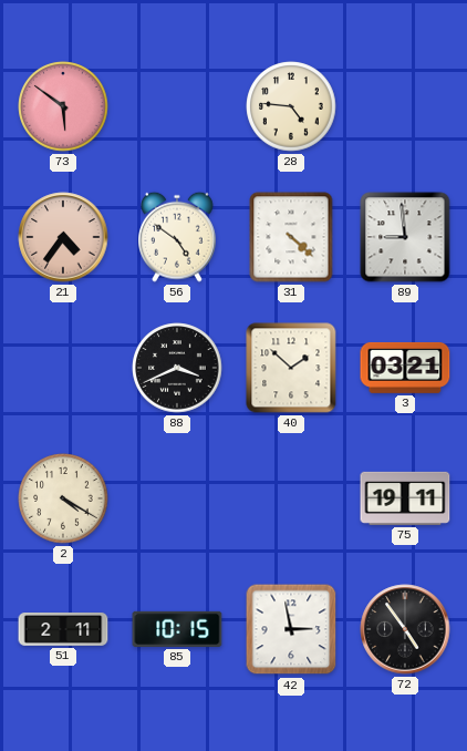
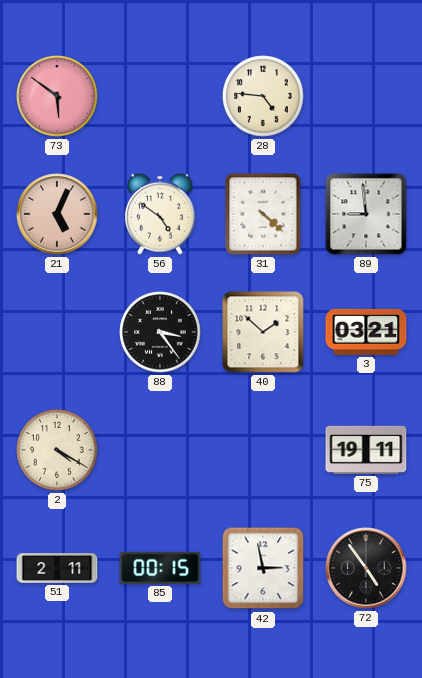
21: 4:36 -> 5:04 (57, 214)
88: 3:41 -> 3:24 (160, 332)
85: 10:15 -> 00:15 (160, 568)
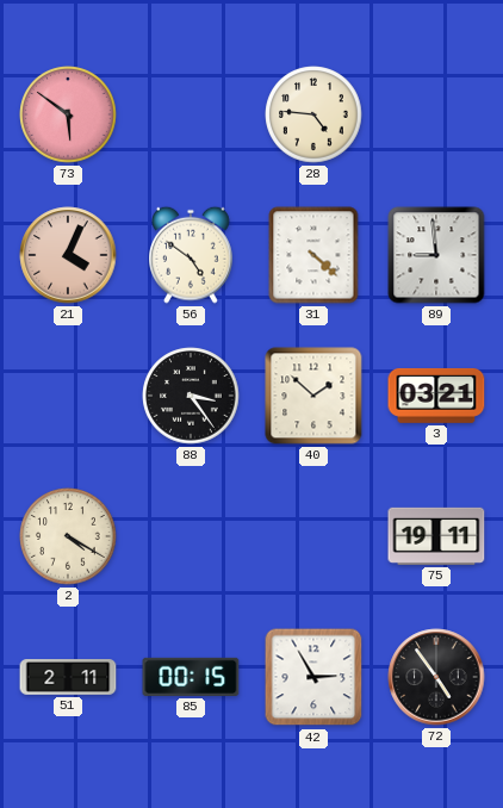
21: 5:04 -> 4:04 (68, 255)
42: 2:58 -> 2:55 (313, 677)
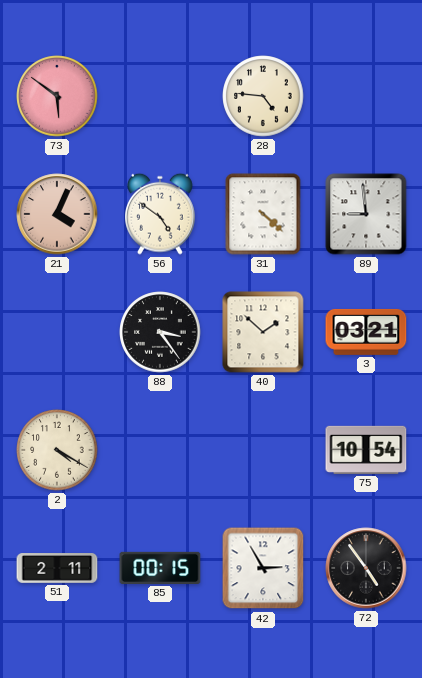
75: 19:11 -> 10:54 (366, 450)
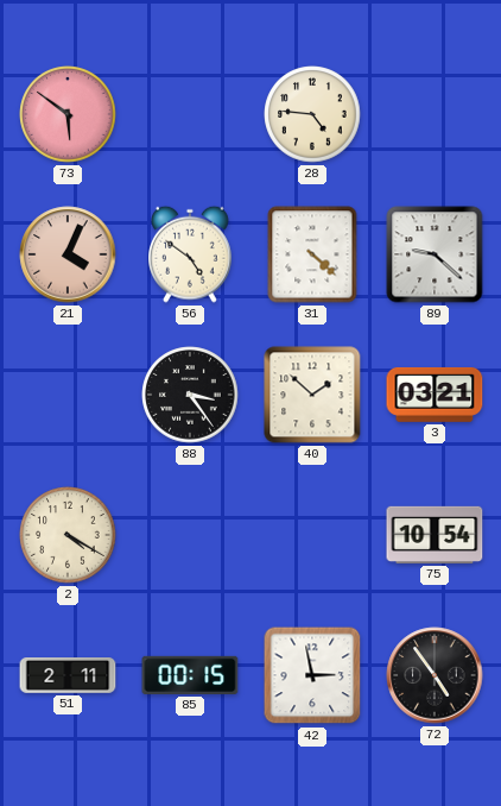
89: 8:59 -> 9:22 (435, 254)
42: 2:55 -> 2:58 (312, 675)
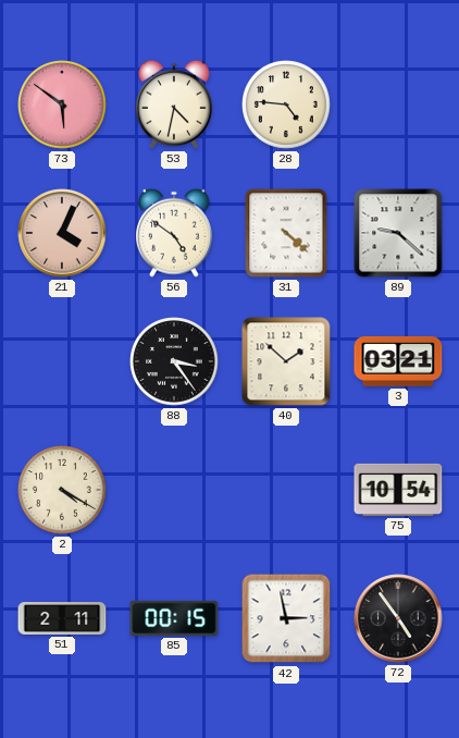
53: none -> 4:32 (175, 104)
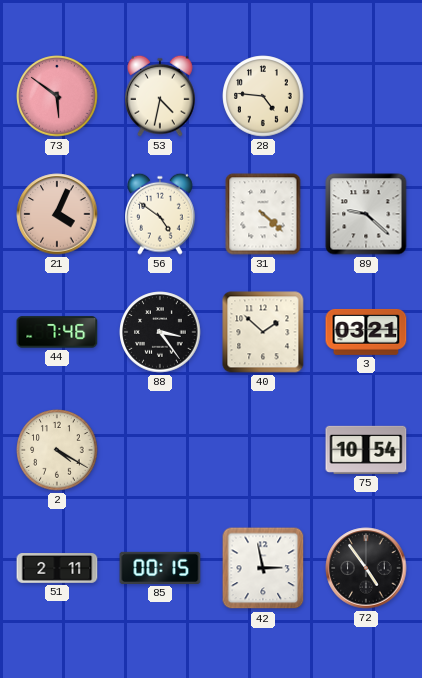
44: none -> 7:46 (57, 332)
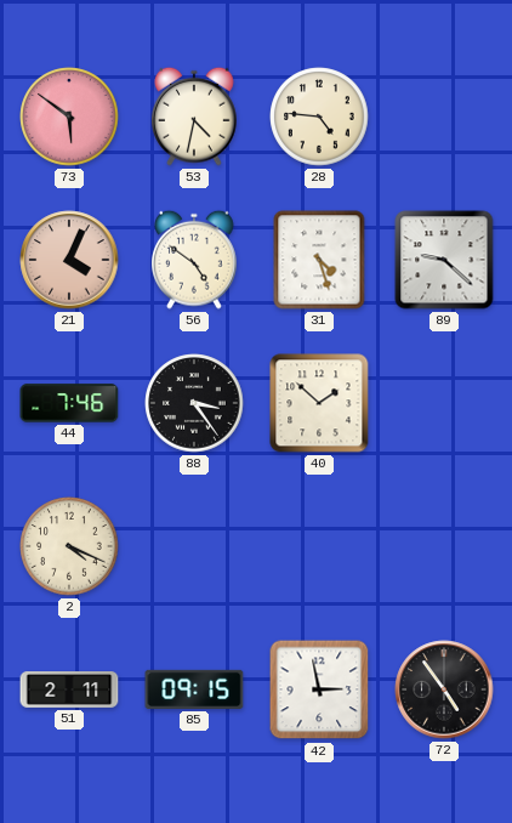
31: 4:22 -> 4:27 (319, 260)
3: 03:21 -> none (366, 332)
2: 4:20 -> 4:19 (69, 546)
75: 10:54 -> none (366, 450)
85: 00:15 -> 09:15 (194, 689)
